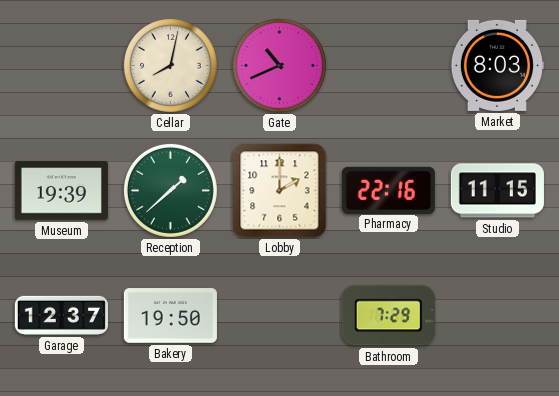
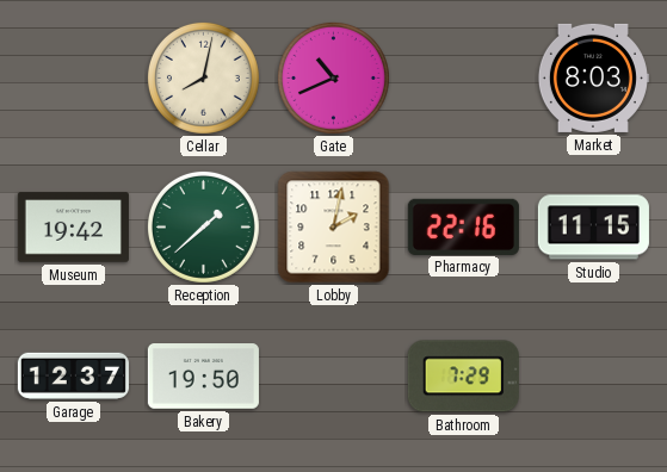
Museum: 19:39 -> 19:42 (73, 228)
Lobby: 2:00 -> 2:02 (334, 228)
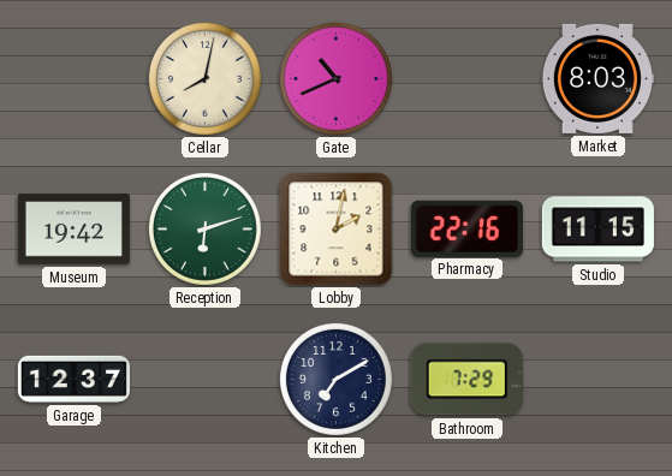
Reception: 1:38 -> 6:12 (204, 228)
Bakery: 19:50 -> none (203, 377)
Kitchen: none -> 7:10 (335, 379)
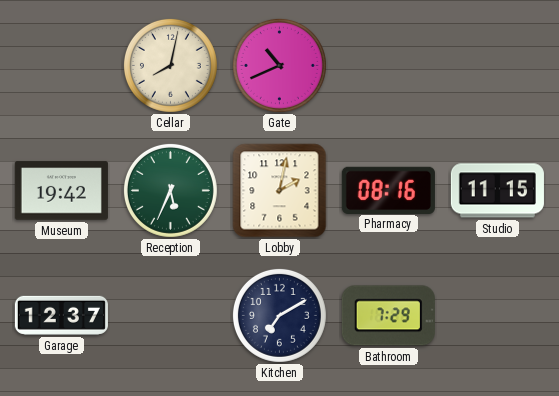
Market: 8:03 -> none (597, 78)
Reception: 6:12 -> 5:34 (170, 190)
Pharmacy: 22:16 -> 08:16 (388, 190)
